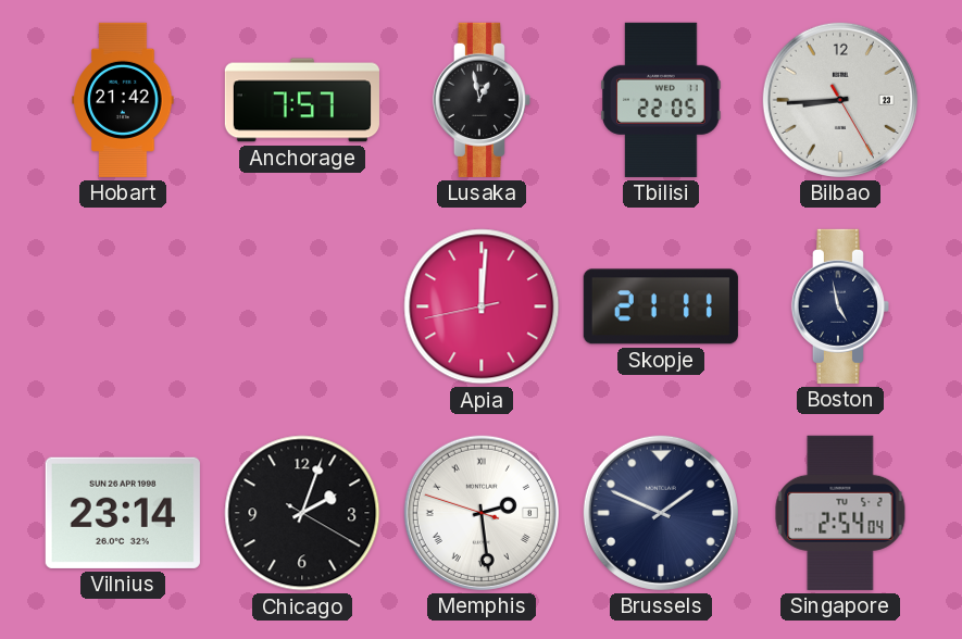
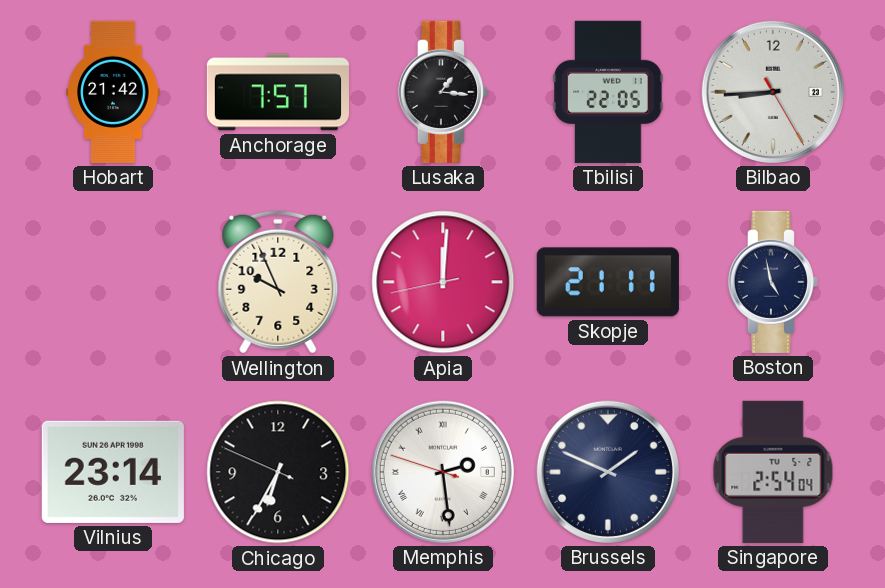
Lusaka: 12:58 -> 1:16 (443, 92)
Wellington: none -> 9:56 (278, 282)
Chicago: 2:03 -> 6:34 (278, 472)
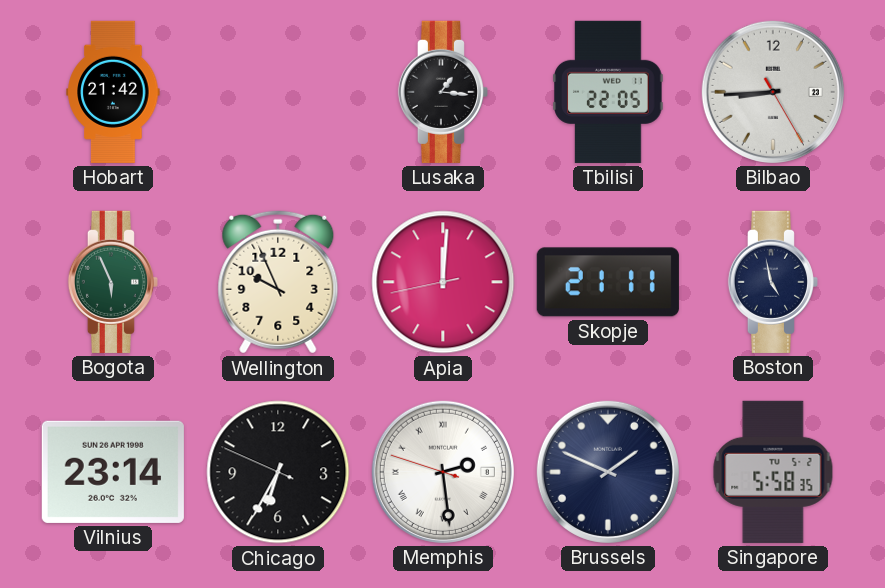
Anchorage: 7:57 -> none (278, 92)
Bogota: none -> 5:56 (113, 282)
Singapore: 2:54 -> 5:58 (773, 472)
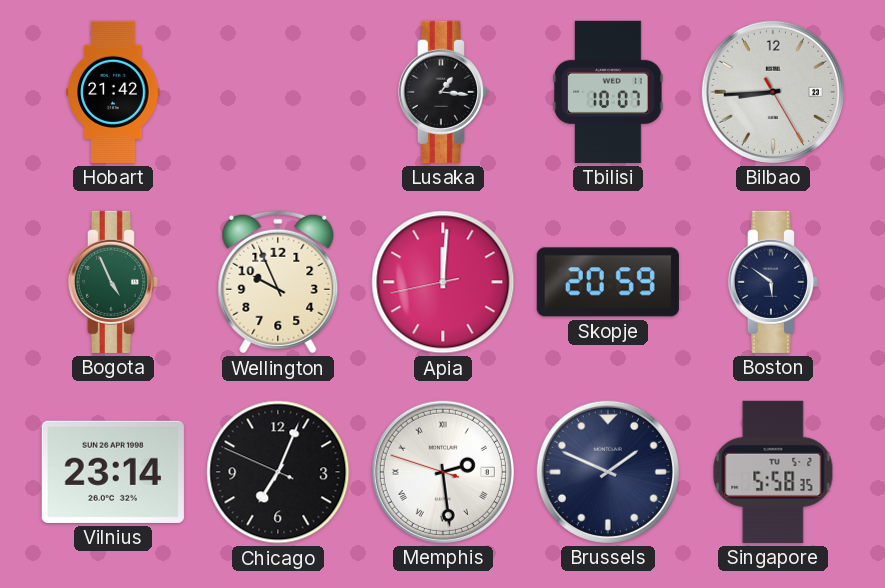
Tbilisi: 22:05 -> 10:07 (608, 92)
Bogota: 5:56 -> 4:56 (113, 282)
Skopje: 21:11 -> 20:59 (608, 282)
Boston: 4:58 -> 5:51 (773, 282)
Chicago: 6:34 -> 7:03 (278, 472)
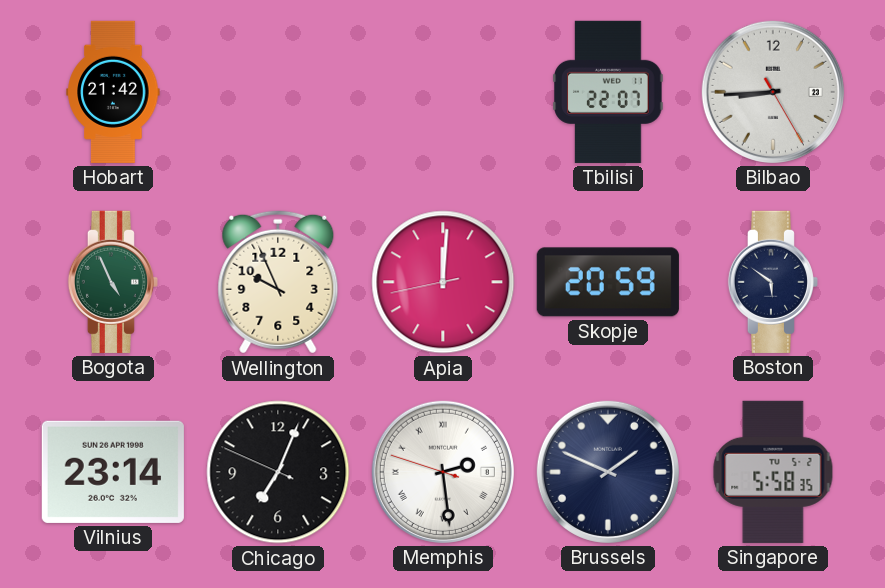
Lusaka: 1:16 -> none (443, 92)
Tbilisi: 10:07 -> 22:07 (608, 92)
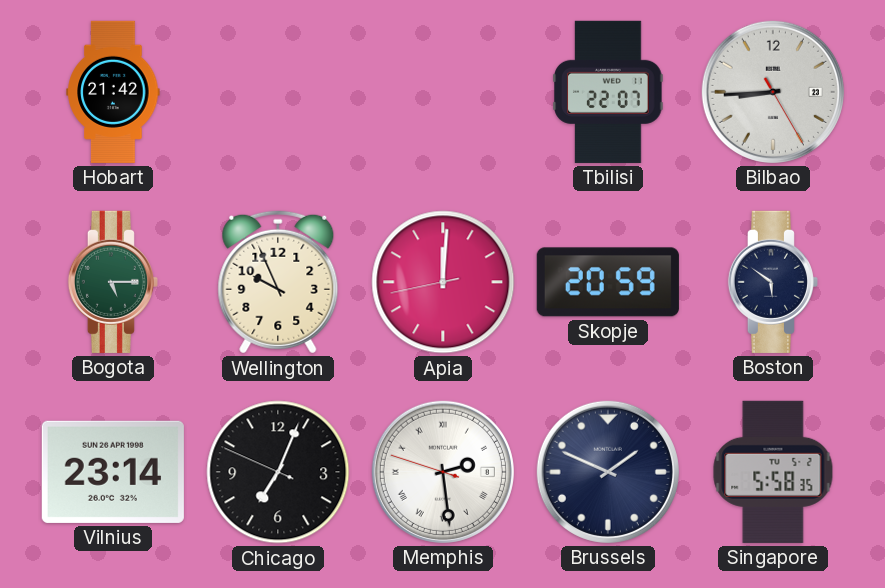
Bogota: 4:56 -> 5:15 (113, 282)
